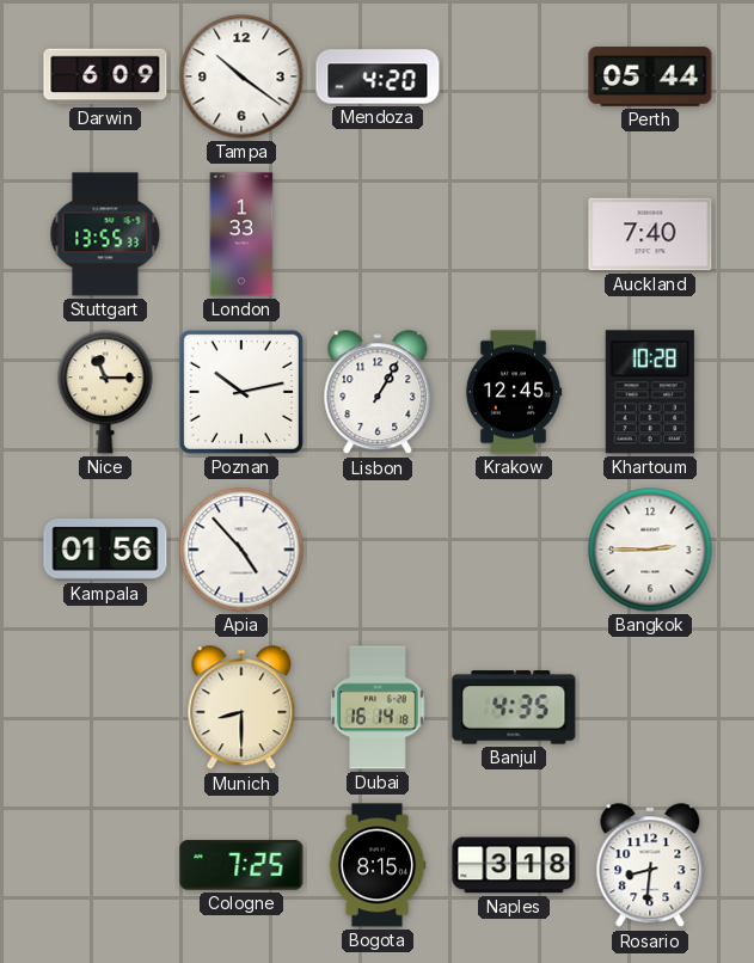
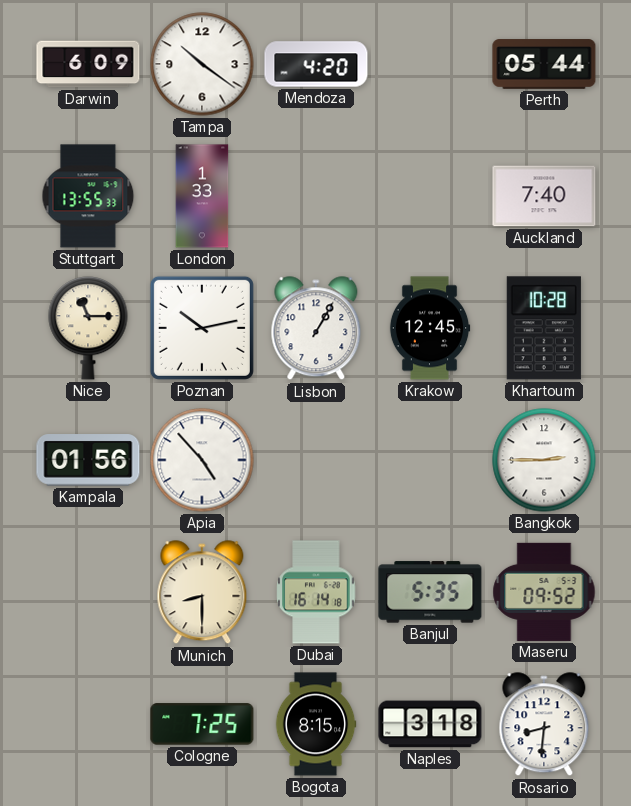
Banjul: 4:35 -> 5:35 (430, 592)
Maseru: none -> 09:52 (544, 592)
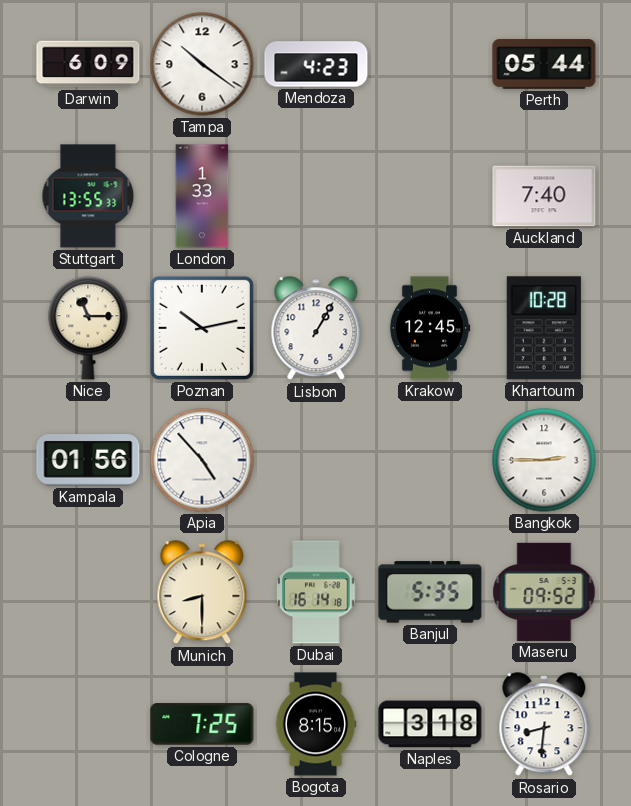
Mendoza: 4:20 -> 4:23 (316, 64)
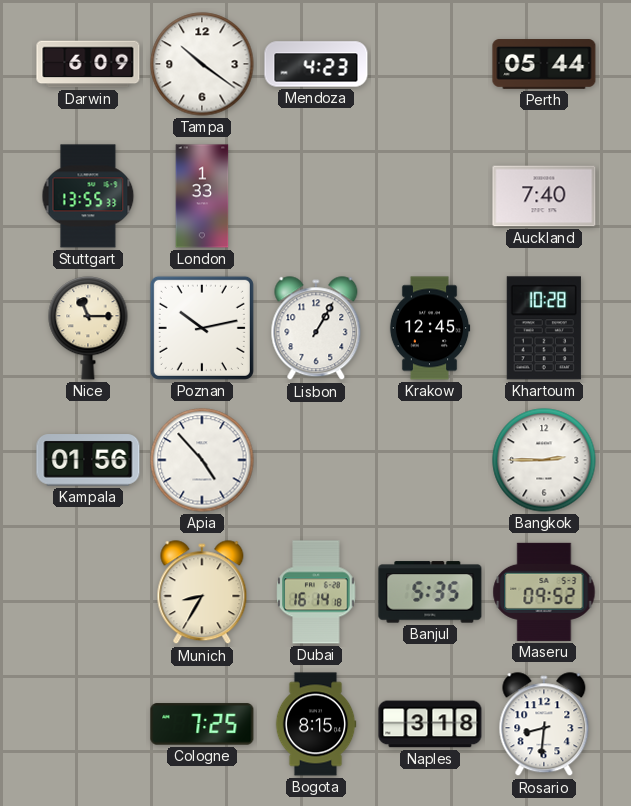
Munich: 8:30 -> 8:35 (202, 593)
